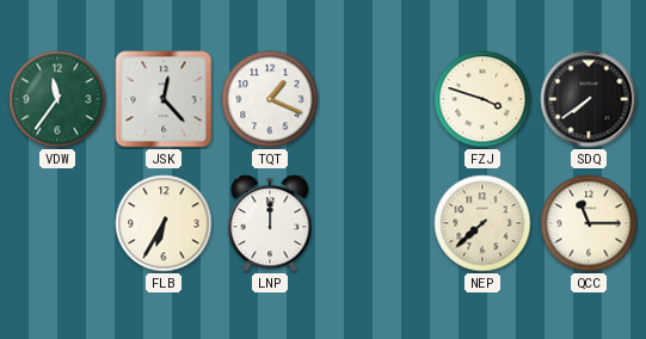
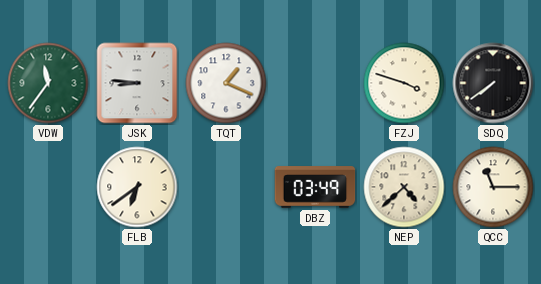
JSK: 12:23 -> 8:46 (137, 83)
FLB: 6:35 -> 6:39 (137, 187)
LNP: 12:00 -> none (270, 223)
DBZ: none -> 03:49 (315, 187)
NEP: 7:38 -> 4:38 (404, 187)
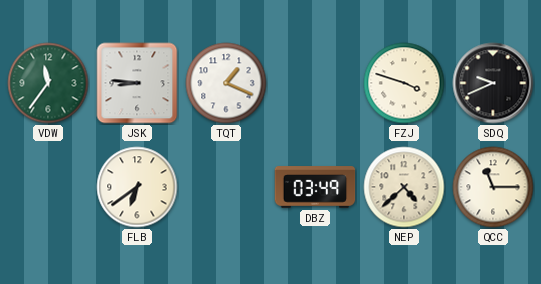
SDQ: 7:39 -> 9:41 (493, 83)
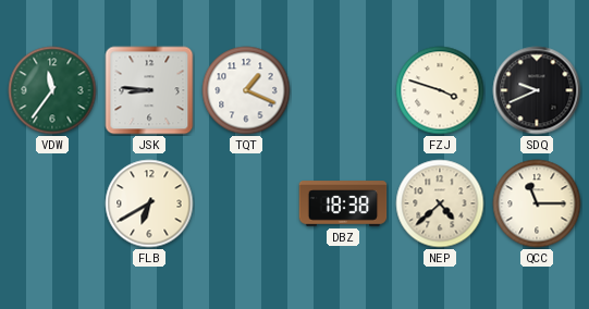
FLB: 6:39 -> 6:40 (149, 203)
DBZ: 03:49 -> 18:38 (343, 203)
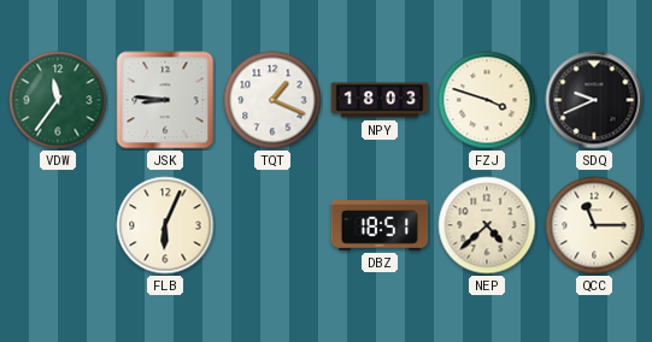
NPY: none -> 18:03 (380, 100)
FLB: 6:40 -> 6:04 (165, 225)
DBZ: 18:38 -> 18:51 (380, 225)
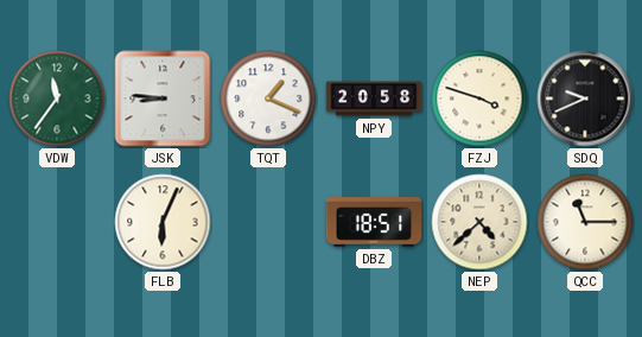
NPY: 18:03 -> 20:58 (374, 98)
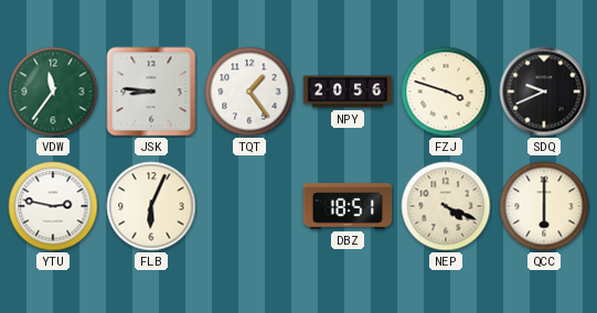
TQT: 1:19 -> 1:24 (249, 91)
NPY: 20:58 -> 20:56 (348, 91)
YTU: none -> 2:47 (53, 206)
NEP: 4:38 -> 4:19 (446, 206)
QCC: 11:15 -> 6:00 (544, 206)
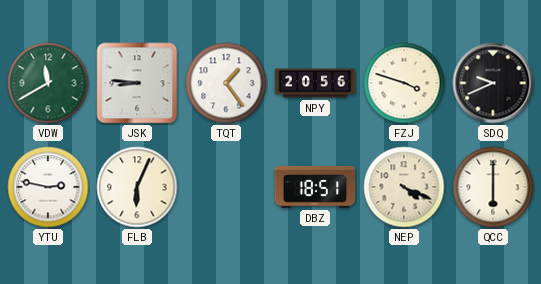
VDW: 11:36 -> 11:40 (48, 83)
